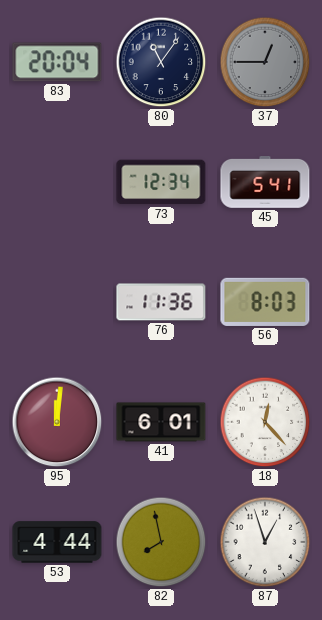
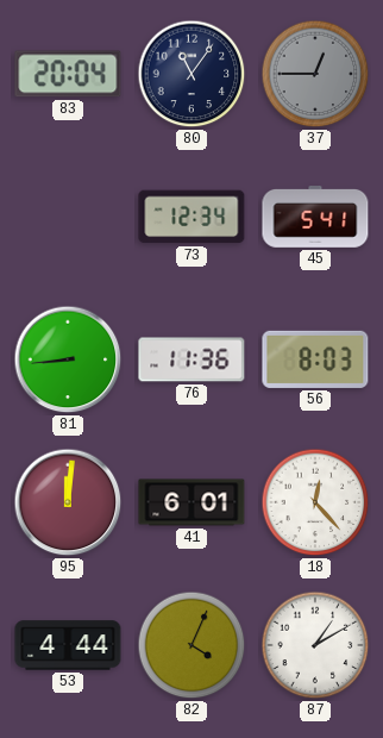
81: none -> 8:44 (68, 359)
82: 7:58 -> 4:04 (191, 645)
87: 12:57 -> 1:10 (315, 645)
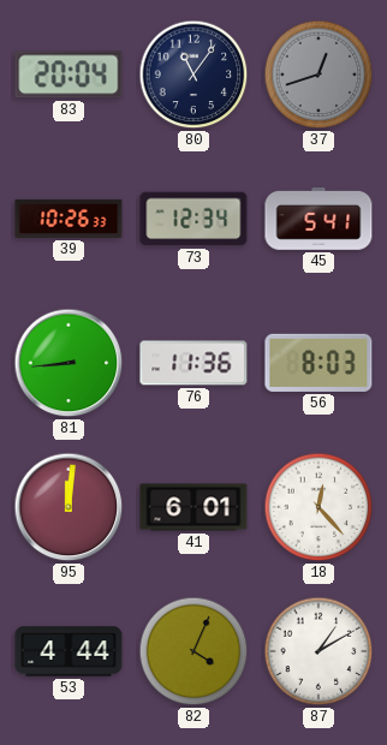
37: 12:45 -> 12:42 (318, 74)
39: none -> 10:26 (69, 219)
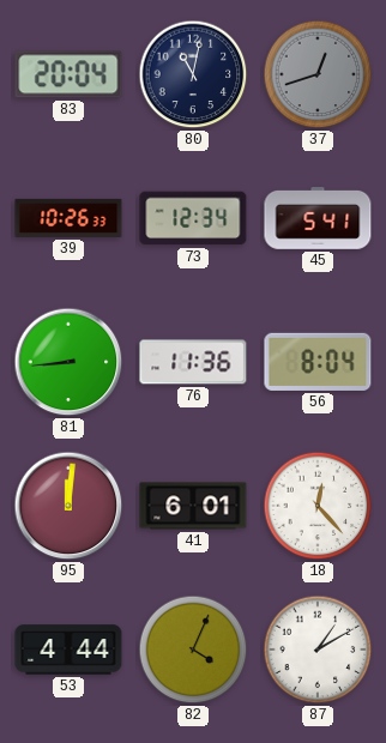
80: 11:06 -> 11:02 (193, 74)
56: 8:03 -> 8:04 (318, 362)
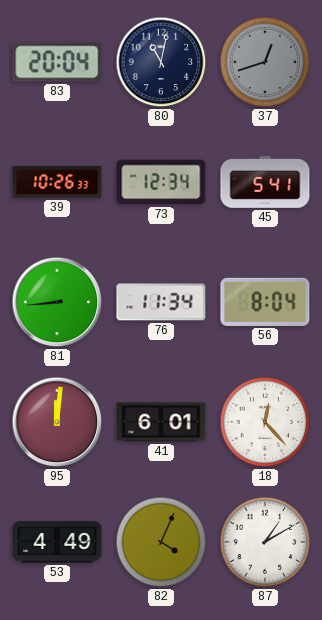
76: 11:36 -> 11:34 (161, 302)
53: 4:44 -> 4:49 (57, 542)
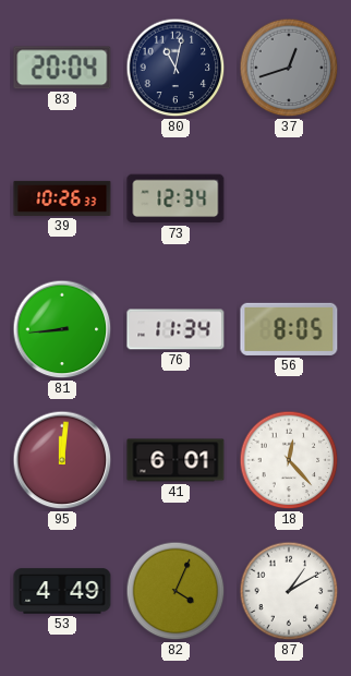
45: 5:41 -> none (265, 183)
56: 8:04 -> 8:05 (289, 329)
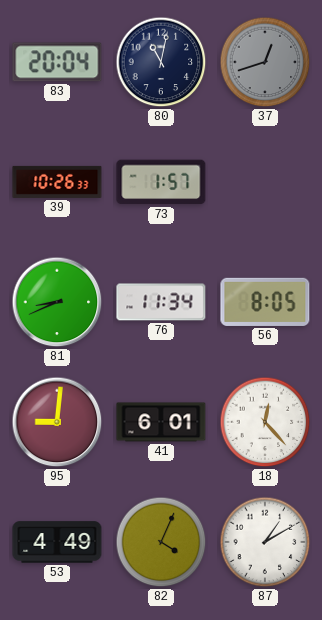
73: 12:34 -> 1:57 (161, 182)
81: 8:44 -> 8:41 (57, 302)
95: 12:01 -> 9:01 (57, 422)
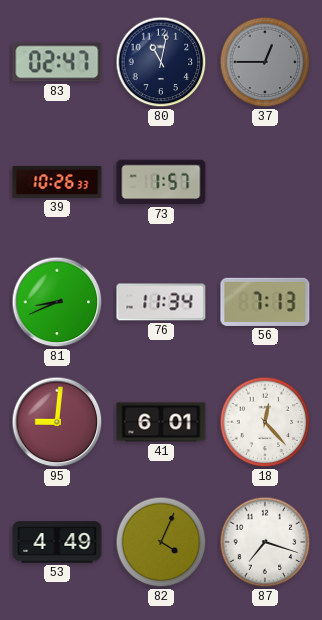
83: 20:04 -> 02:47 (57, 62)
37: 12:42 -> 12:45 (265, 62)
56: 8:05 -> 7:13 (265, 302)
87: 1:10 -> 7:18 (265, 542)
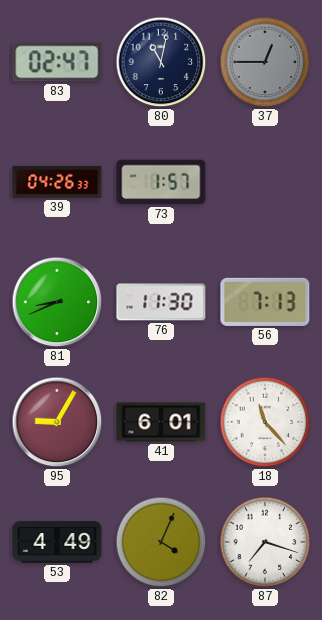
39: 10:26 -> 04:26 (57, 182)
76: 11:34 -> 11:30 (161, 302)
95: 9:01 -> 9:05 (57, 422)
18: 12:23 -> 11:23 (265, 422)
